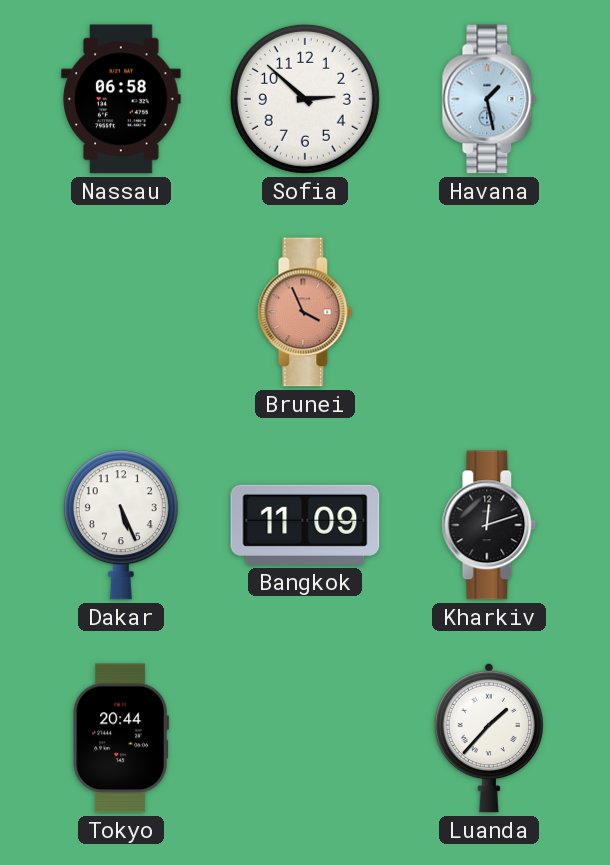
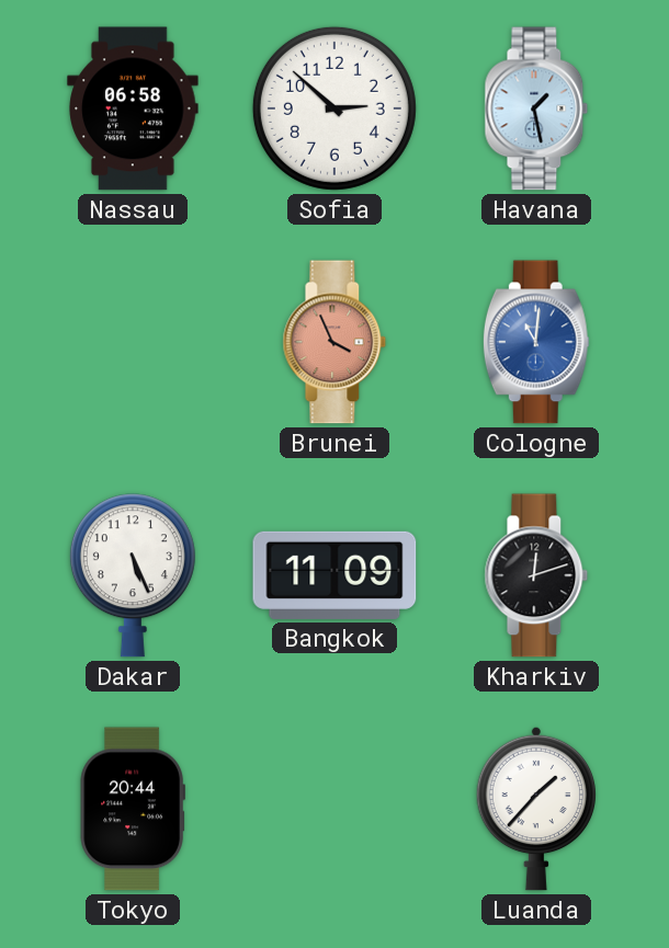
Cologne: none -> 11:01 (536, 342)
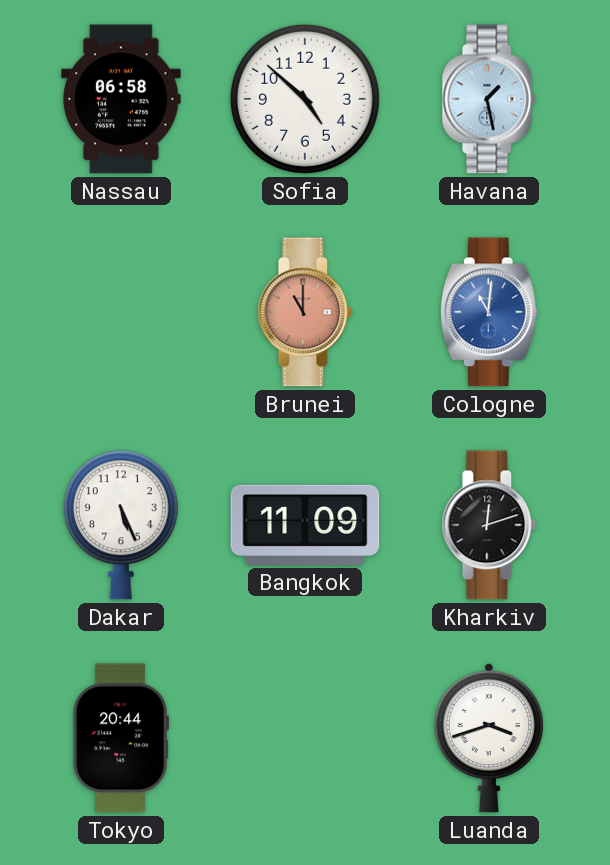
Sofia: 2:52 -> 4:52 (305, 99)
Brunei: 3:56 -> 11:00 (305, 312)
Luanda: 1:37 -> 3:42 (489, 738)
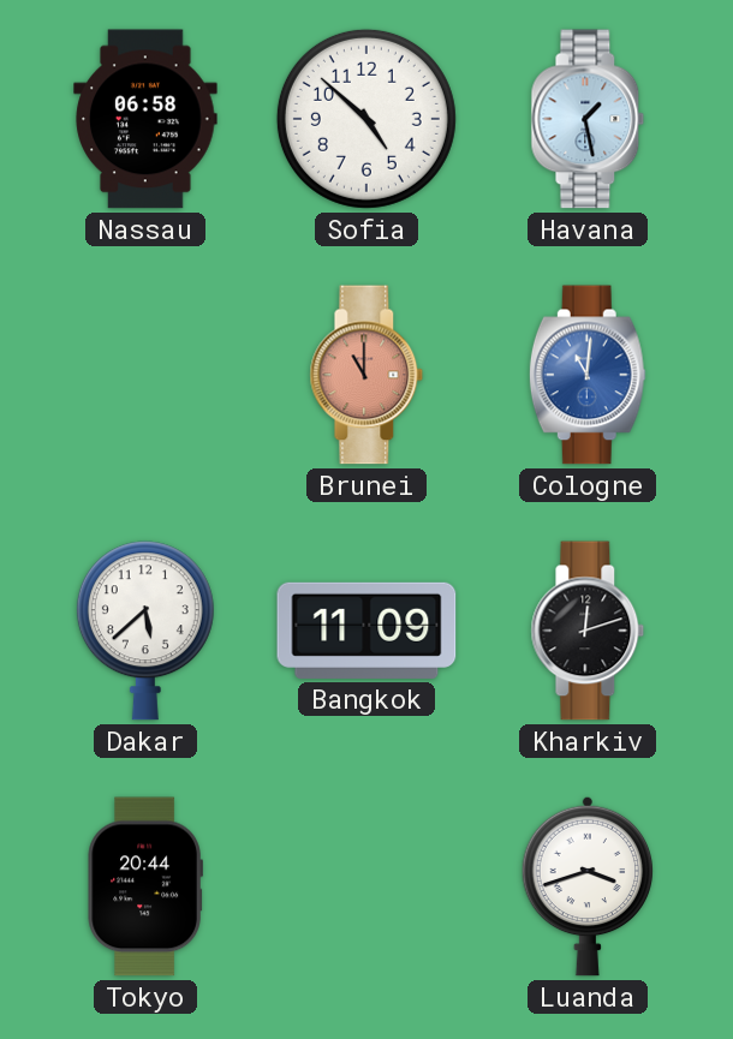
Dakar: 5:26 -> 5:38 (145, 631)
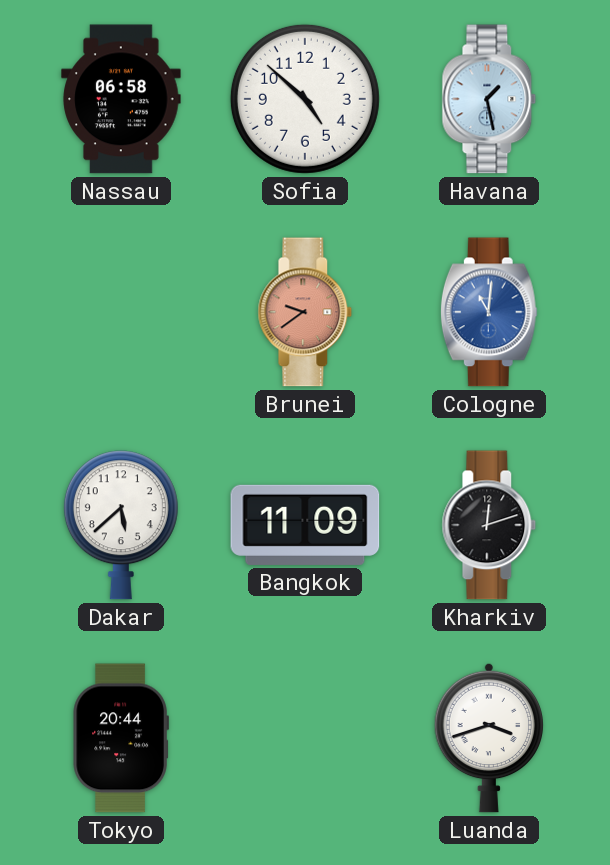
Brunei: 11:00 -> 9:39 (305, 312)
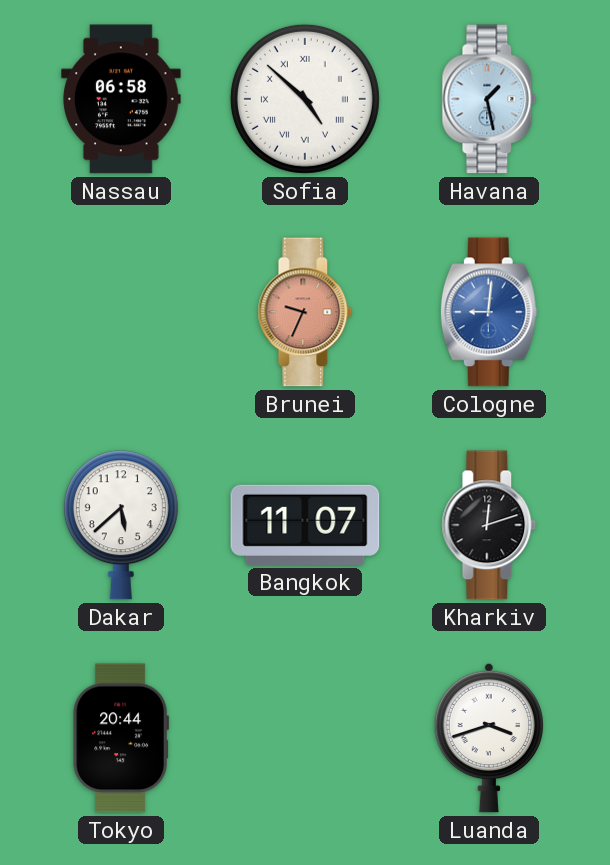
Sofia numerals: Arabic -> Roman (305, 99)
Brunei: 9:39 -> 9:34 (305, 312)
Cologne: 11:01 -> 9:01 (489, 312)
Bangkok: 11:09 -> 11:07 (305, 525)
